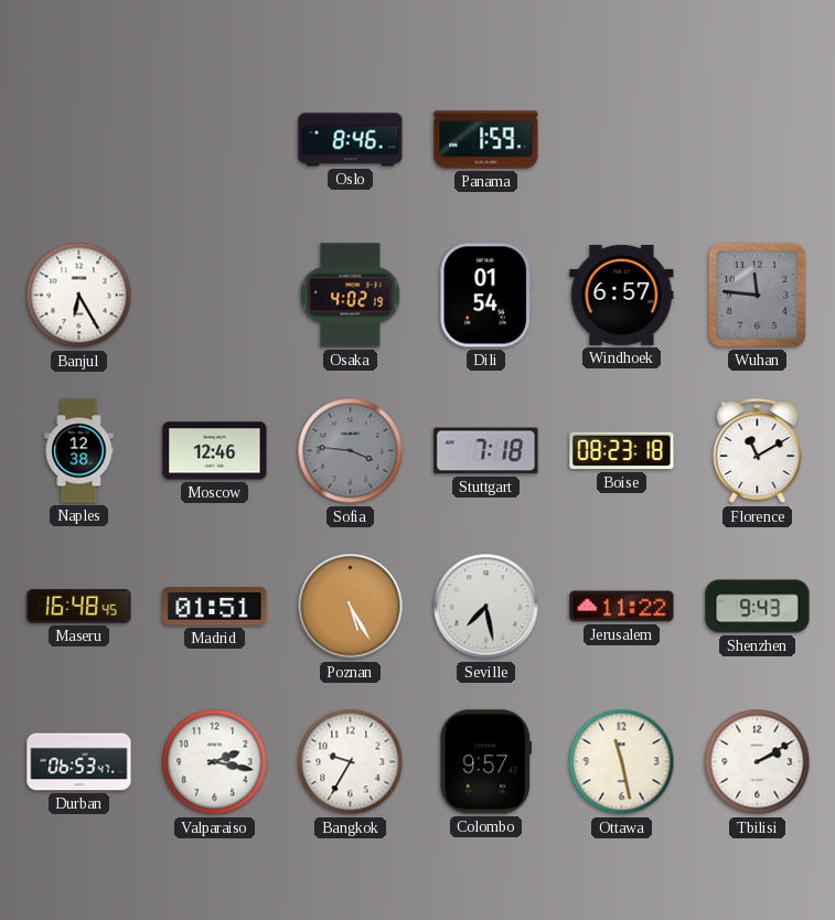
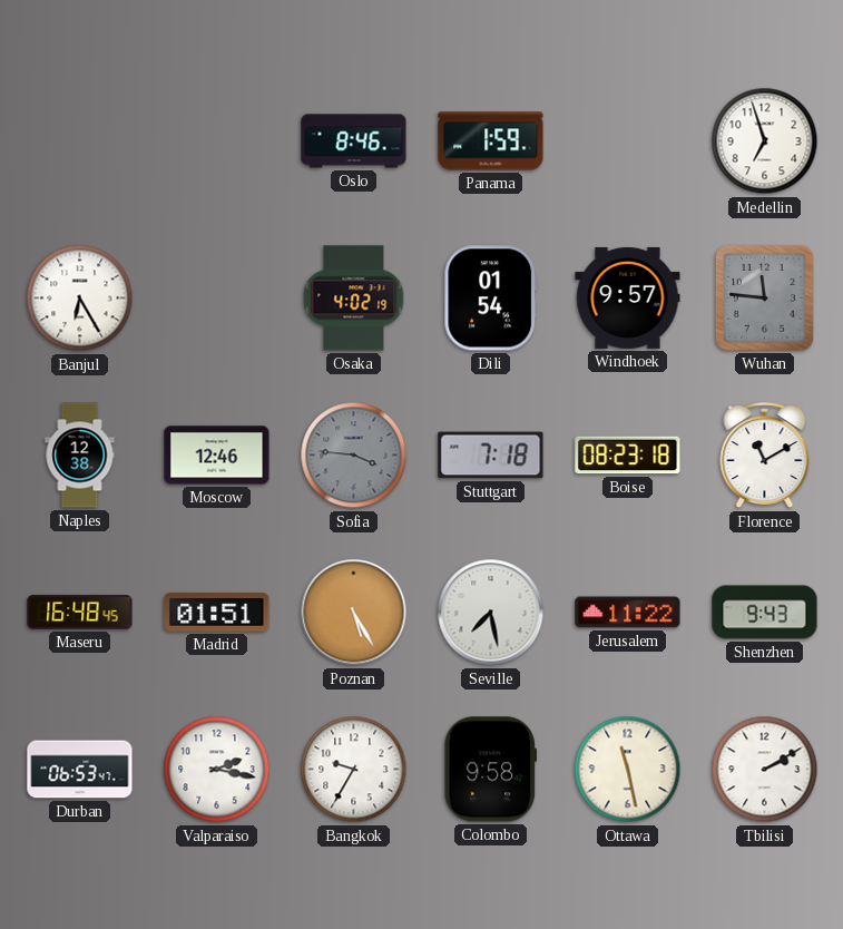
Medellin: none -> 6:57 (765, 141)
Windhoek: 6:57 -> 9:57 (628, 297)
Colombo: 9:57 -> 9:58 (490, 770)
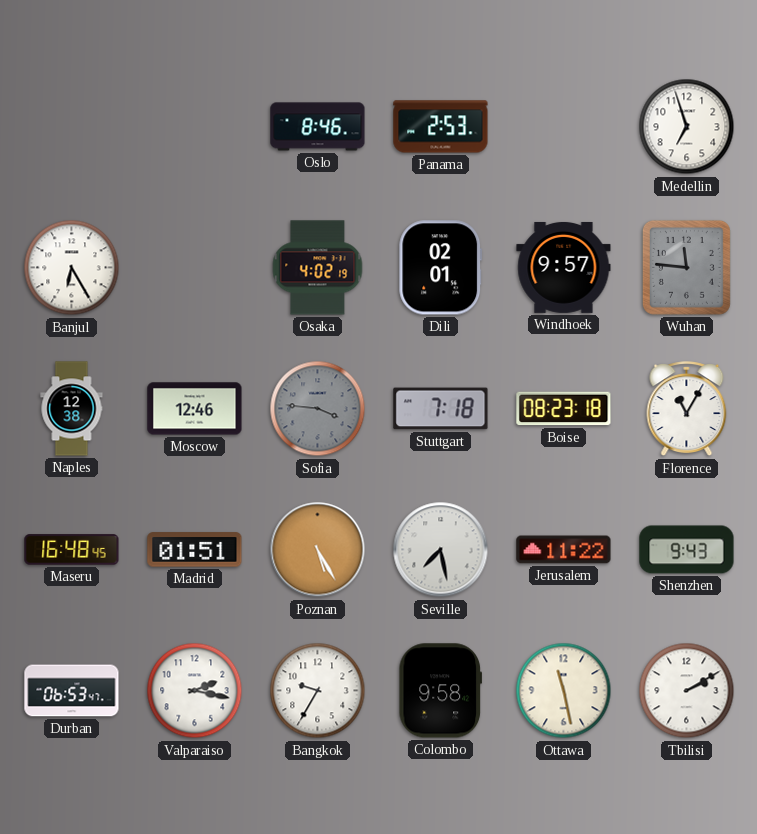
Panama: 1:59 -> 2:53 (441, 127)
Dili: 01:54 -> 02:01 (441, 268)
Florence: 11:10 -> 11:05 (687, 409)
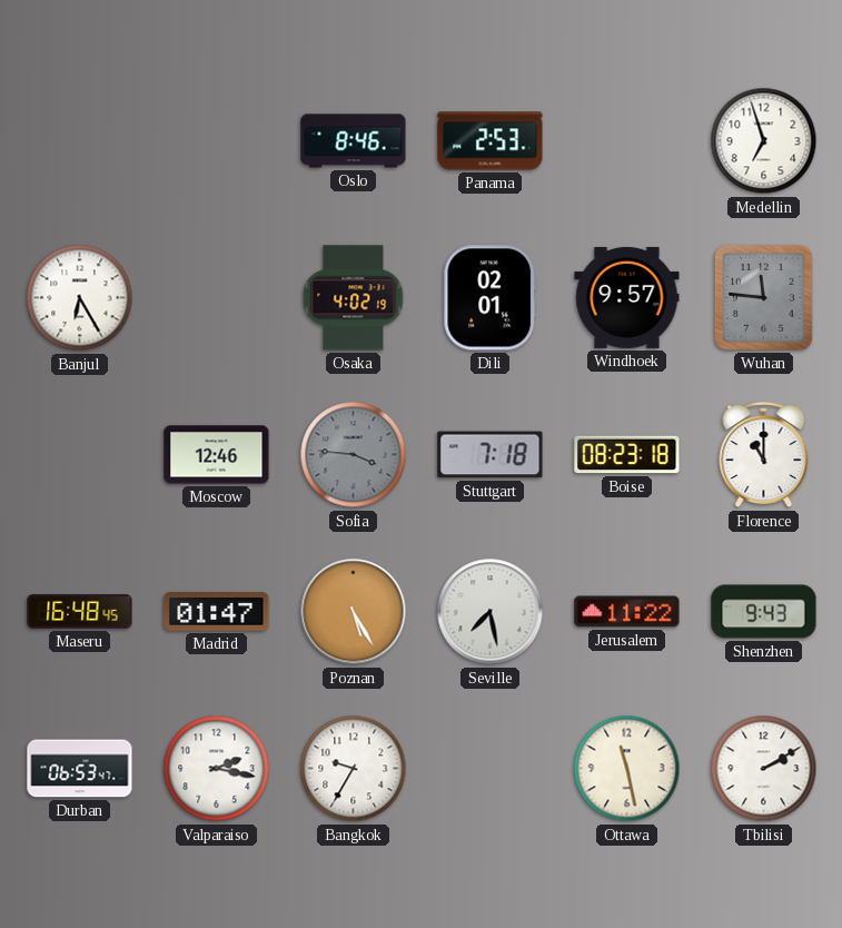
Naples: 12:38 -> none (72, 409)
Florence: 11:05 -> 11:00 (764, 455)
Madrid: 01:51 -> 01:47 (217, 612)
Colombo: 9:58 -> none (440, 691)
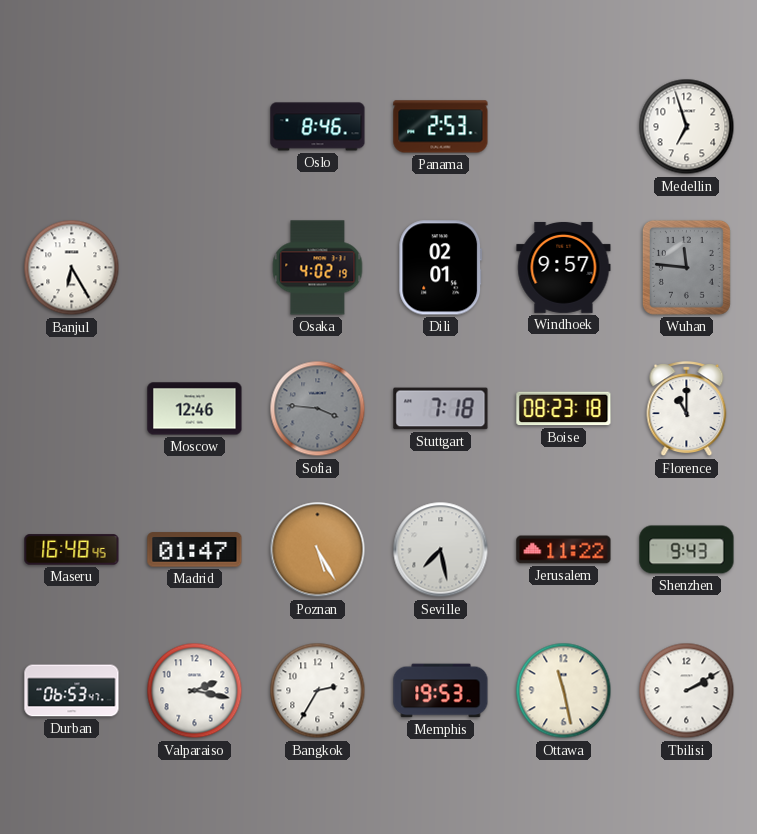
Bangkok: 9:35 -> 2:35 (318, 691)
Memphis: none -> 19:53 (441, 691)
